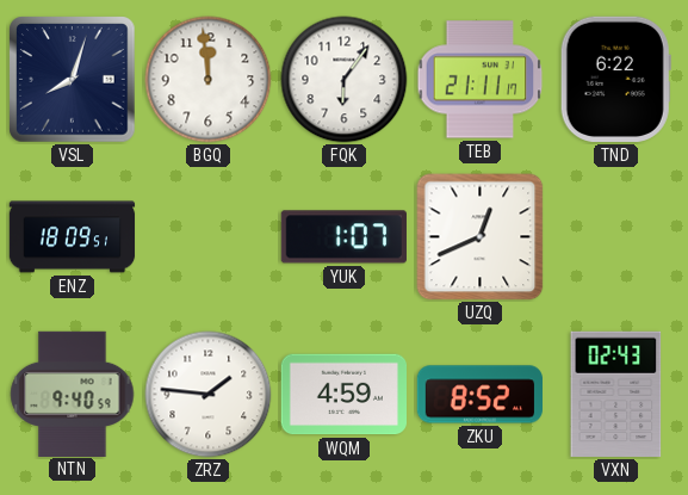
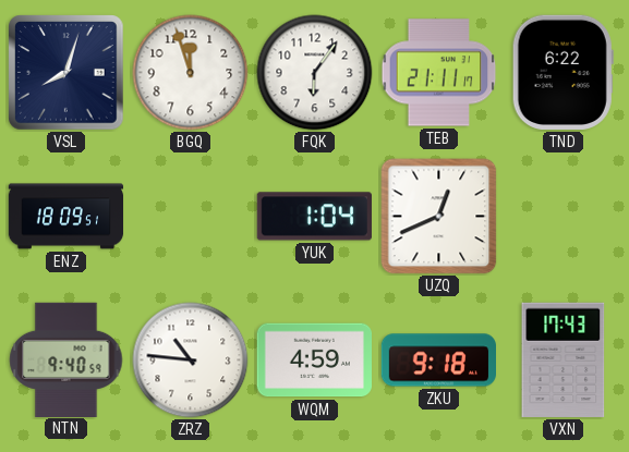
BGQ: 11:59 -> 11:57 (191, 73)
YUK: 1:07 -> 1:04 (314, 217)
ZRZ: 1:46 -> 10:46 (191, 361)
ZKU: 8:52 -> 9:18 (438, 361)
VXN: 02:43 -> 17:43 (564, 359)
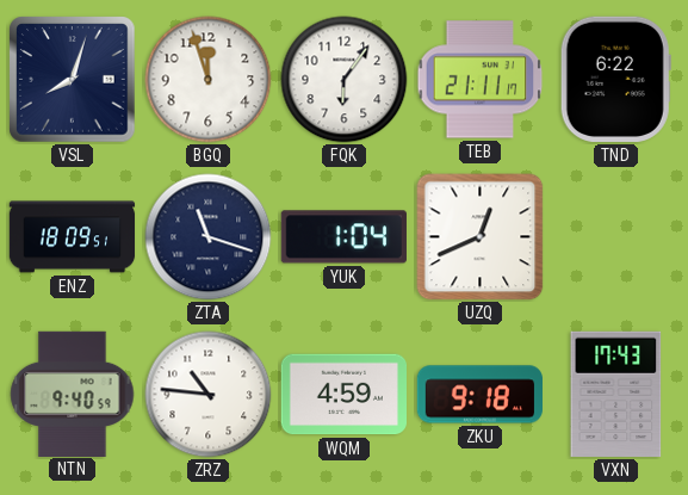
ZTA: none -> 11:18 (209, 237)
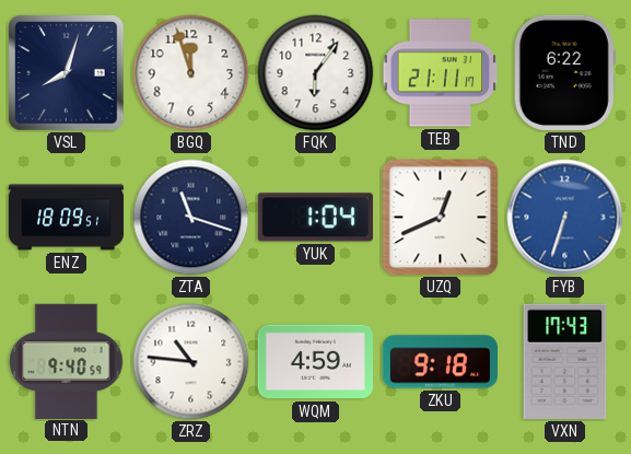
FYB: none -> 6:33 (565, 218)
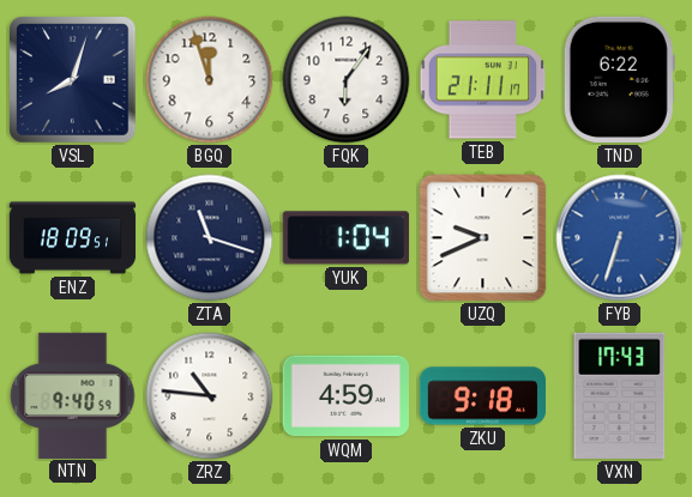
UZQ: 12:41 -> 9:41 (483, 238)
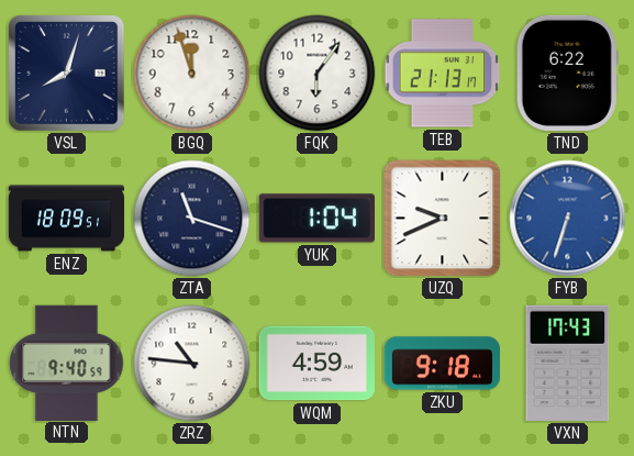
TEB: 21:11 -> 21:13 (443, 74)
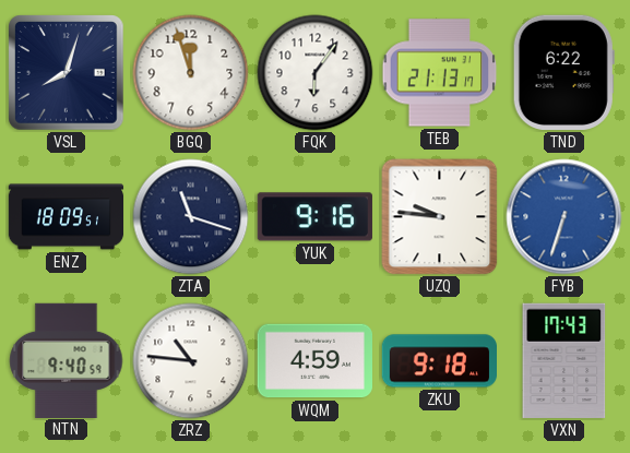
YUK: 1:04 -> 9:16 (314, 217)
UZQ: 9:41 -> 9:46 (440, 217)
